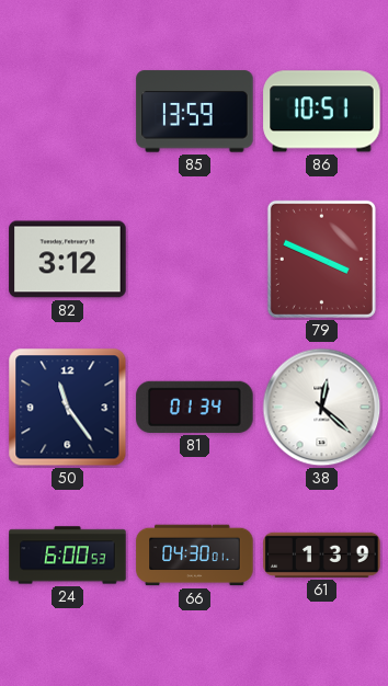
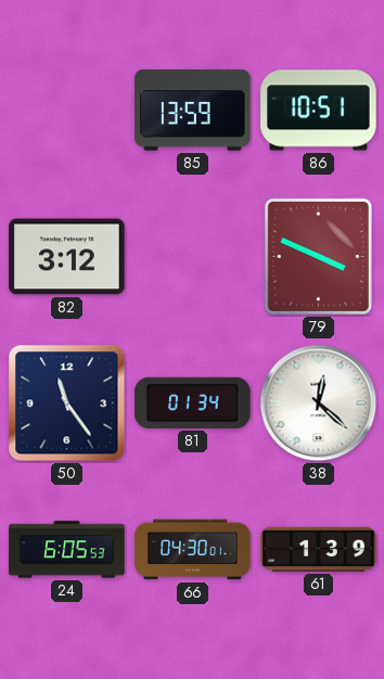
24: 6:00 -> 6:05 (67, 550)
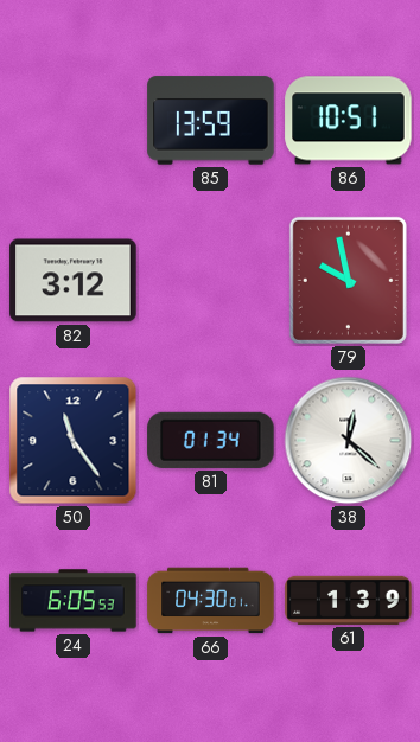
79: 3:49 -> 9:58 (348, 280)
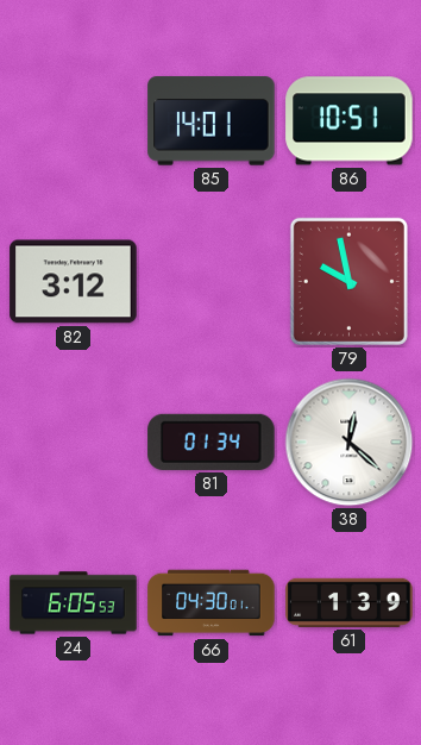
85: 13:59 -> 14:01 (212, 121)
50: 11:24 -> none (74, 441)
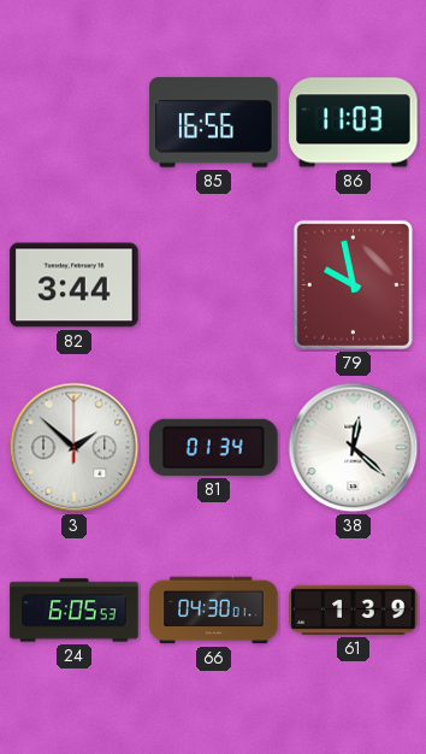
85: 14:01 -> 16:56 (214, 123)
86: 10:51 -> 11:03 (354, 123)
82: 3:12 -> 3:44 (75, 285)
3: none -> 1:52 (75, 448)
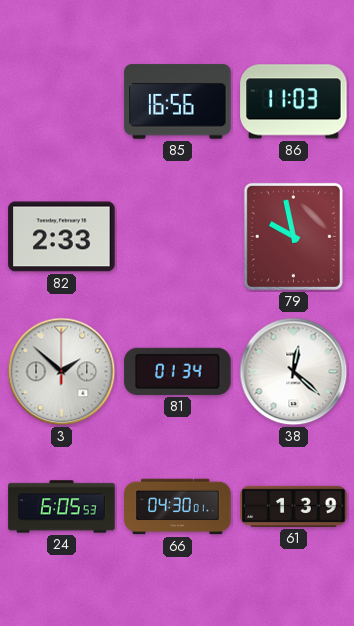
82: 3:44 -> 2:33 (62, 237)
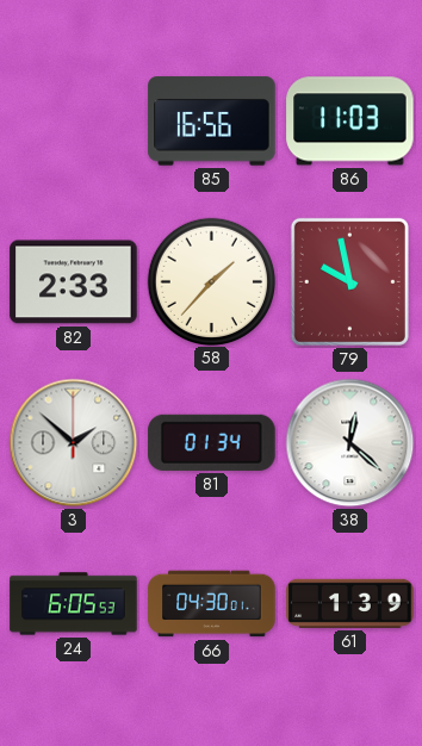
58: none -> 1:37 (211, 281)
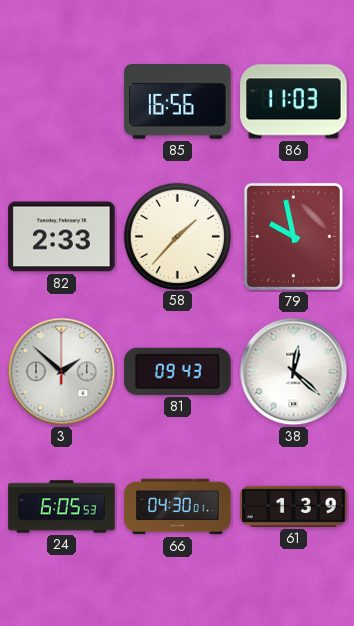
81: 01:34 -> 09:43 (178, 371)
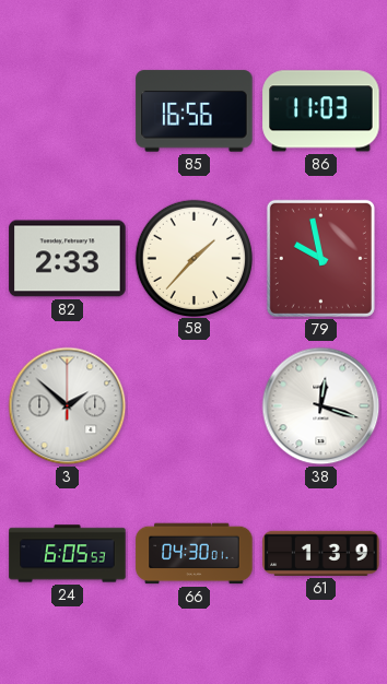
81: 09:43 -> none (178, 371)
38: 12:22 -> 12:18 (321, 406)
